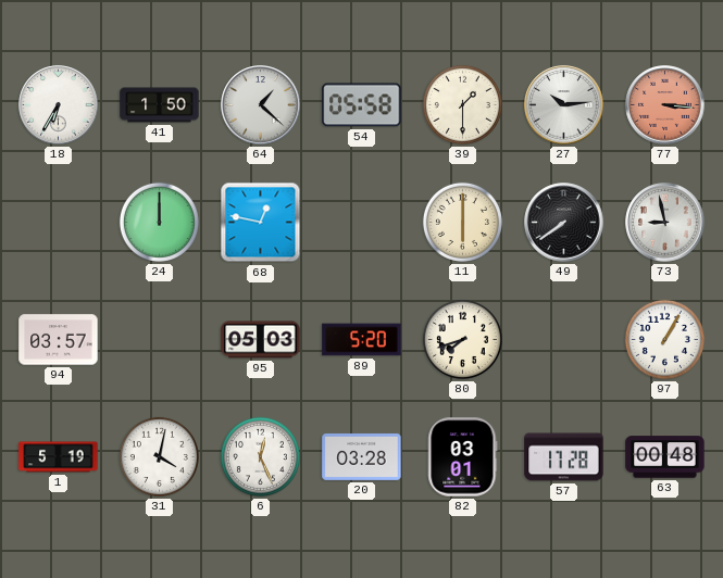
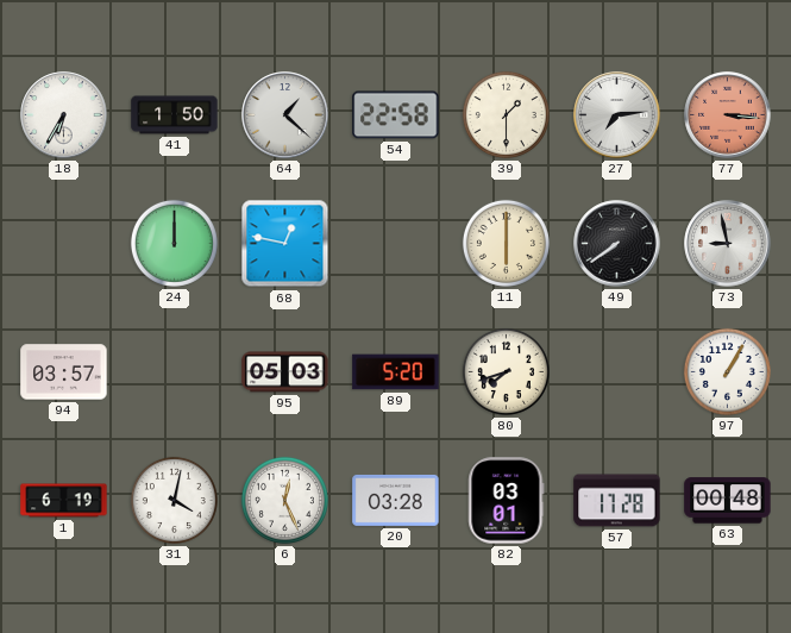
54: 05:58 -> 22:58 (396, 115)
27: 10:14 -> 7:14 (617, 115)
1: 5:19 -> 6:19 (64, 501)
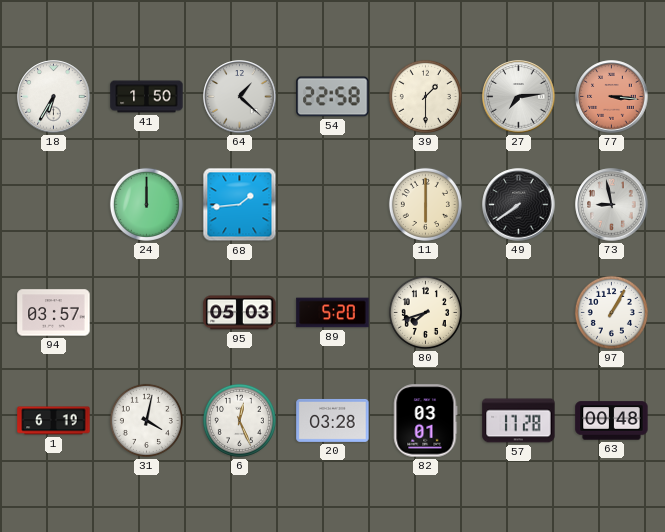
68: 12:47 -> 1:44 (240, 205)
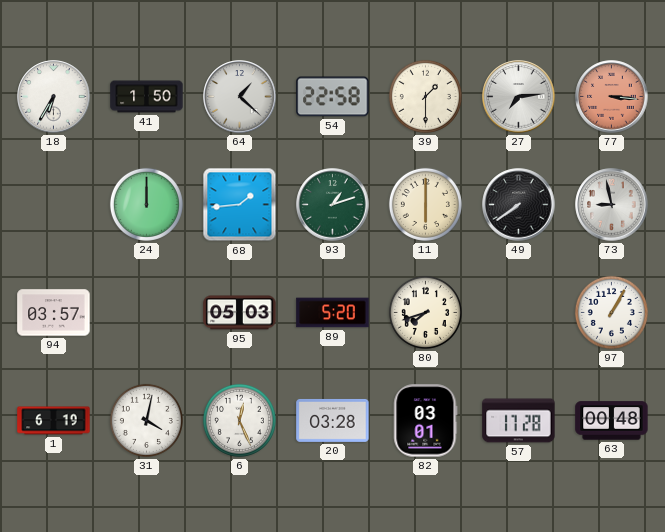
93: none -> 1:12 (333, 205)
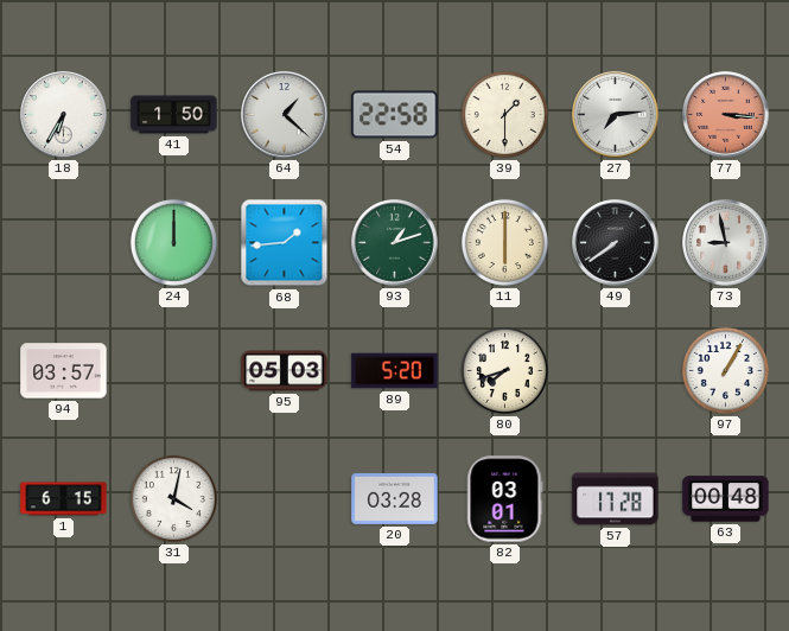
1: 6:19 -> 6:15 (64, 499)
6: 12:26 -> none (239, 420)
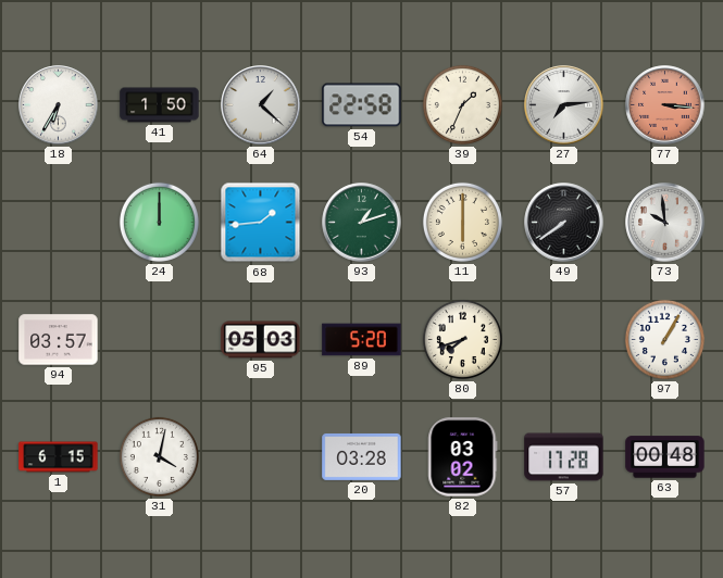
39: 1:30 -> 1:34 (462, 104)
73: 8:58 -> 9:59 (665, 223)
82: 03:01 -> 03:02 (463, 457)
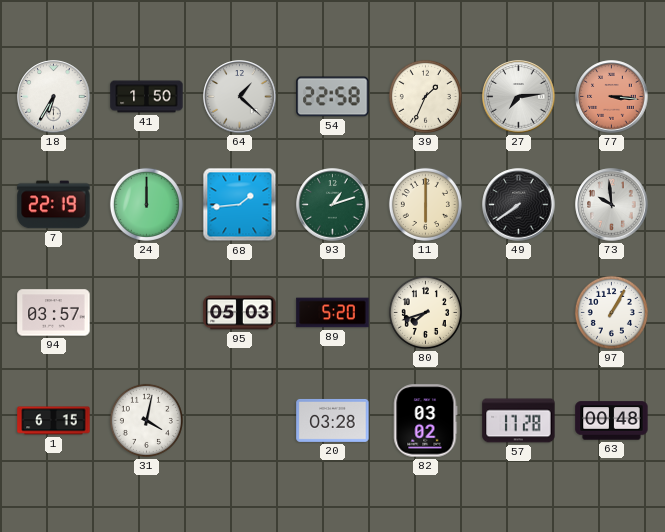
7: none -> 22:19 (54, 205)
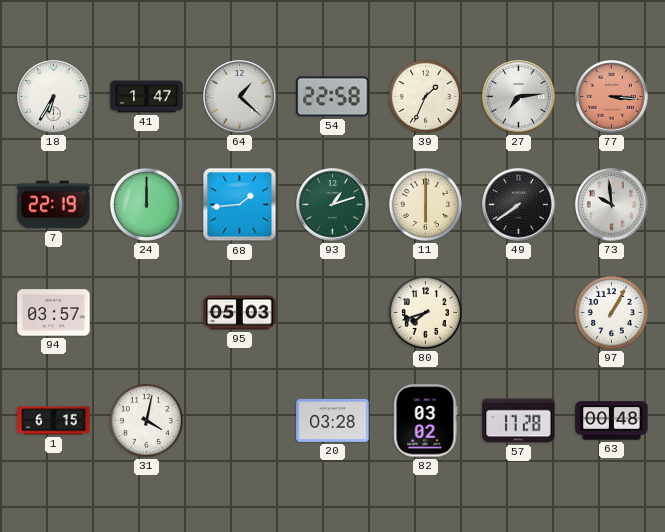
41: 1:50 -> 1:47 (147, 97)
89: 5:20 -> none (333, 313)
